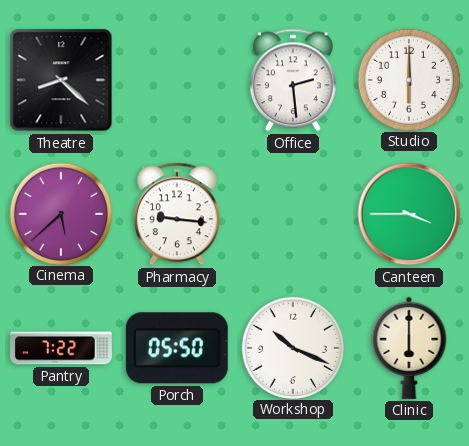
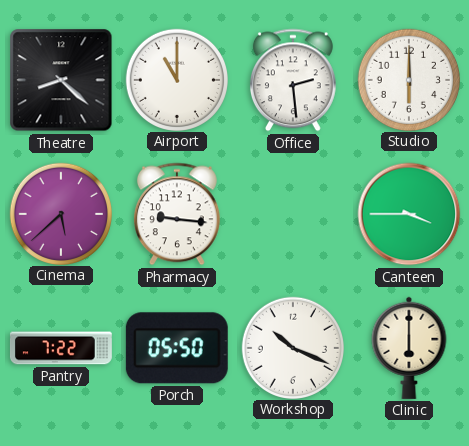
Airport: none -> 11:00 (176, 79)
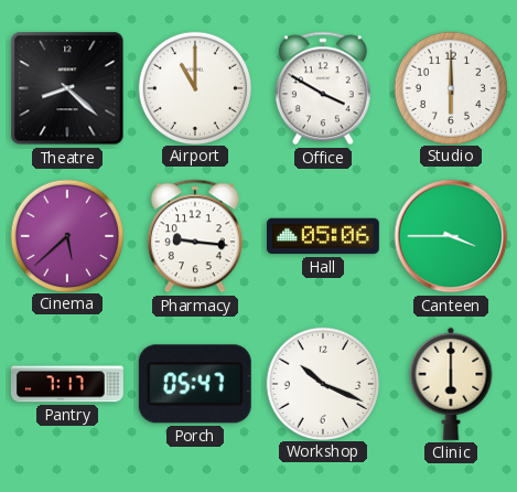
Office: 2:29 -> 3:50 (323, 88)
Hall: none -> 05:06 (323, 236)
Pantry: 7:22 -> 7:17 (67, 384)
Porch: 05:50 -> 05:47 (195, 384)
